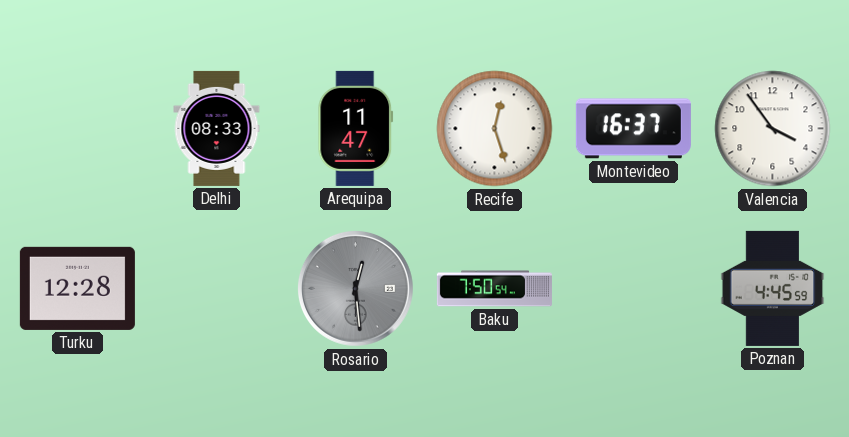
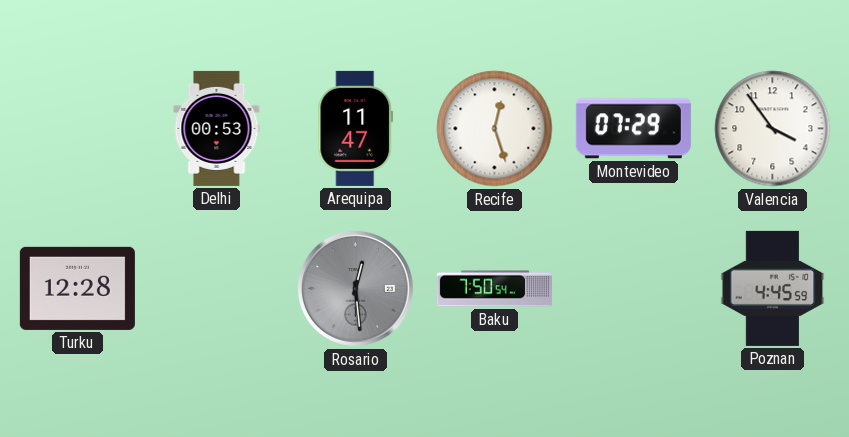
Delhi: 08:33 -> 00:53 (217, 128)
Montevideo: 16:37 -> 07:29 (633, 129)
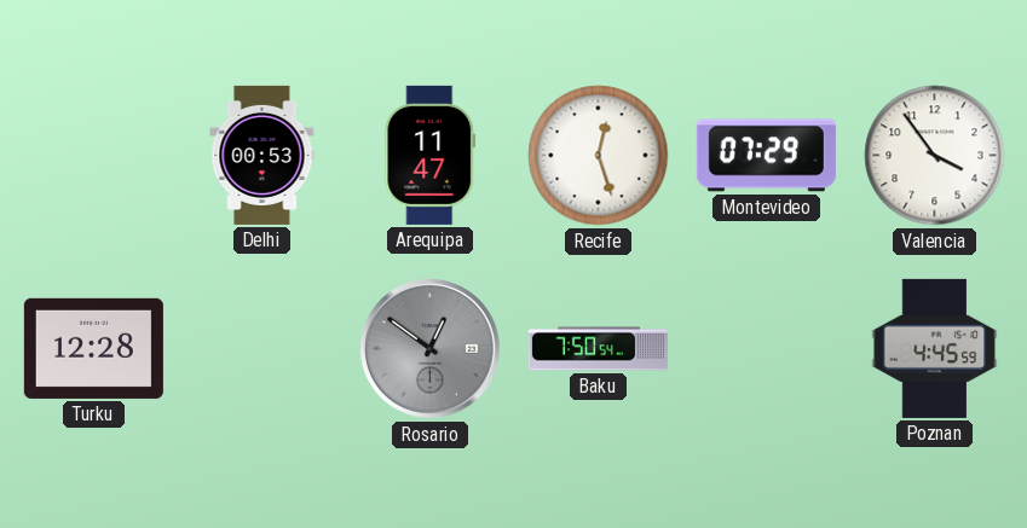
Rosario: 12:29 -> 12:51 (429, 348)
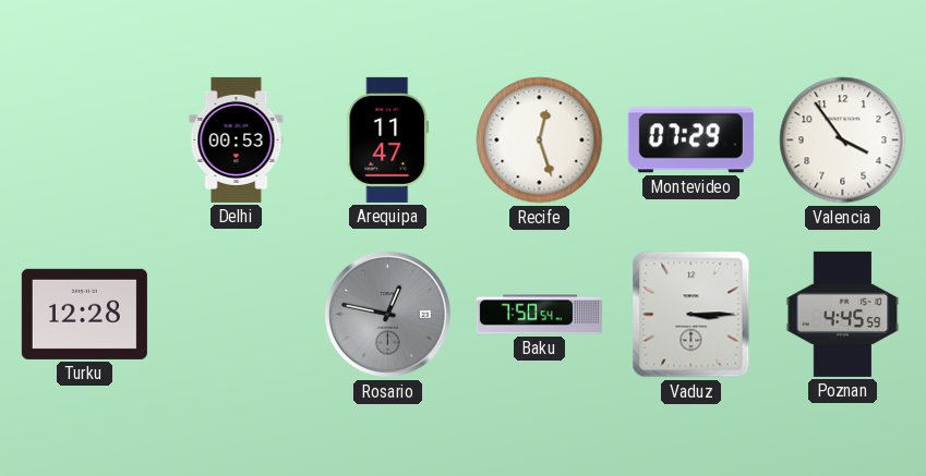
Rosario: 12:51 -> 12:47 (387, 314)
Vaduz: none -> 3:15 (692, 315)
